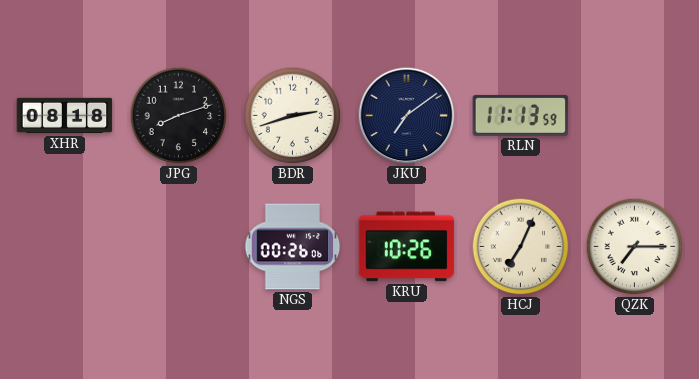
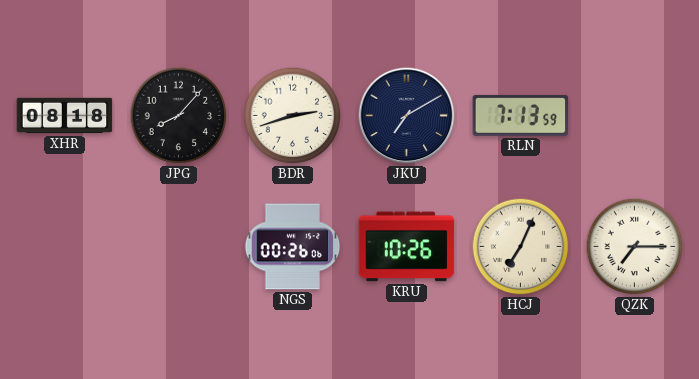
JPG: 8:12 -> 8:07 (179, 116)
JKU: 7:09 -> 7:10 (407, 116)
RLN: 11:13 -> 7:13 (521, 115)
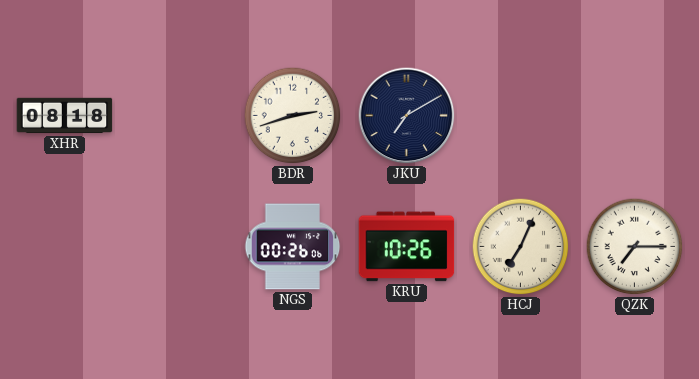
JPG: 8:07 -> none (179, 116)
RLN: 7:13 -> none (521, 115)
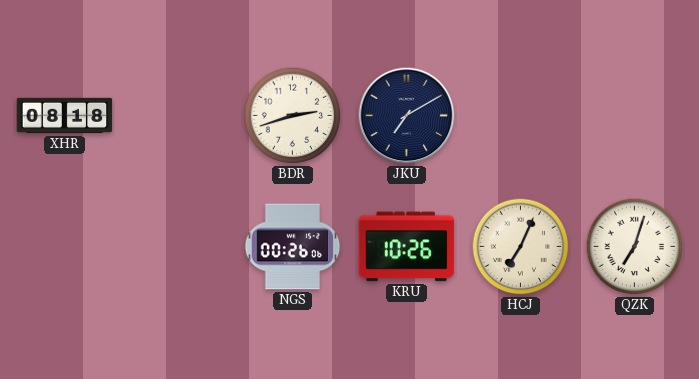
QZK: 7:15 -> 7:03 (635, 247)
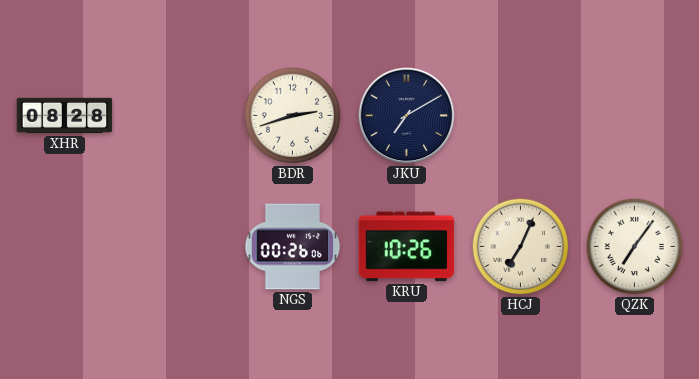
XHR: 08:18 -> 08:28 (65, 116)
QZK: 7:03 -> 7:06 (635, 247)
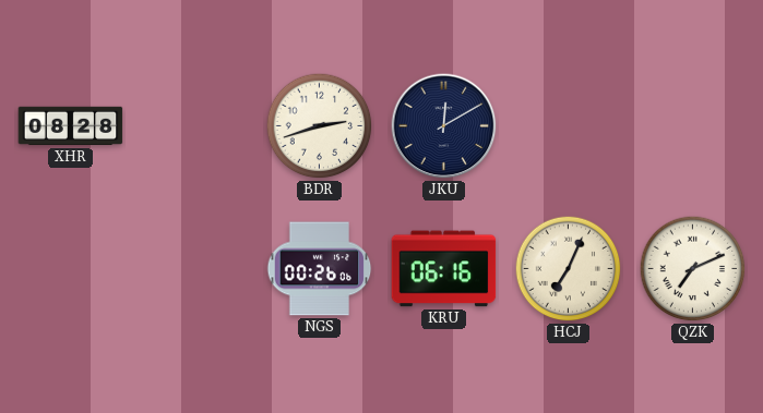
JKU: 7:10 -> 12:10 (444, 126)
KRU: 10:26 -> 06:16 (444, 269)
QZK: 7:06 -> 7:11 (693, 269)
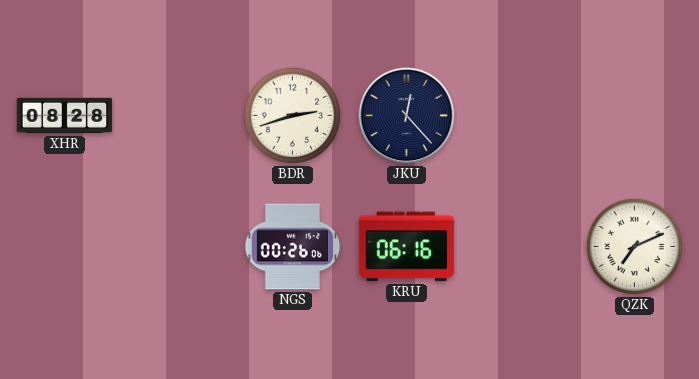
JKU: 12:10 -> 12:23 (407, 116)
HCJ: 7:04 -> none (569, 269)
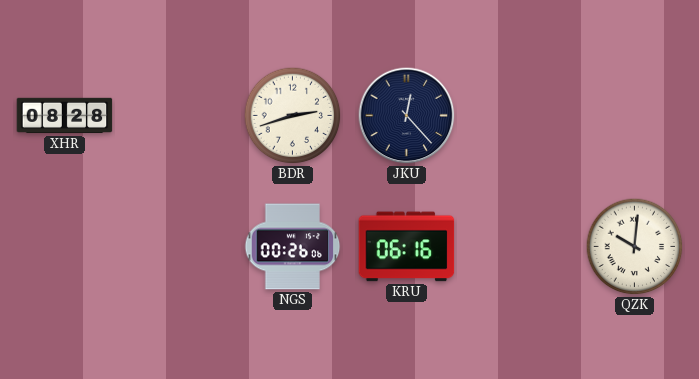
QZK: 7:11 -> 10:01 (635, 247)
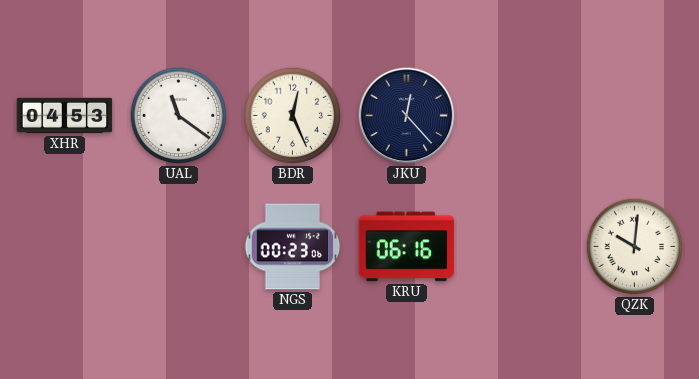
XHR: 08:28 -> 04:53 (65, 116)
UAL: none -> 11:21 (179, 116)
BDR: 2:42 -> 12:26 (293, 116)
NGS: 00:26 -> 00:23 (293, 247)
